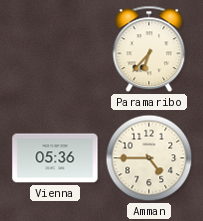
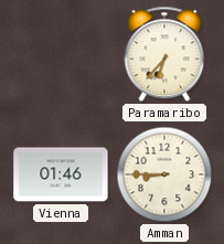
Vienna: 05:36 -> 01:46 (61, 174)
Amman: 4:45 -> 8:45 (164, 174)
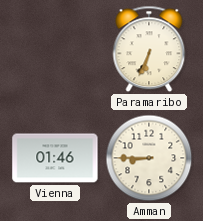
Paramaribo: 6:37 -> 6:34 (149, 49)
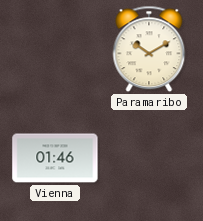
Paramaribo: 6:34 -> 10:10 (149, 49)
Amman: 8:45 -> none (149, 158)
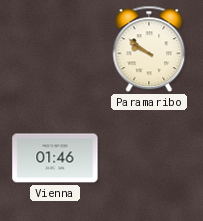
Paramaribo: 10:10 -> 9:51 (149, 49)
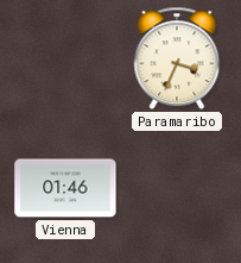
Paramaribo: 9:51 -> 3:34 (177, 58)
